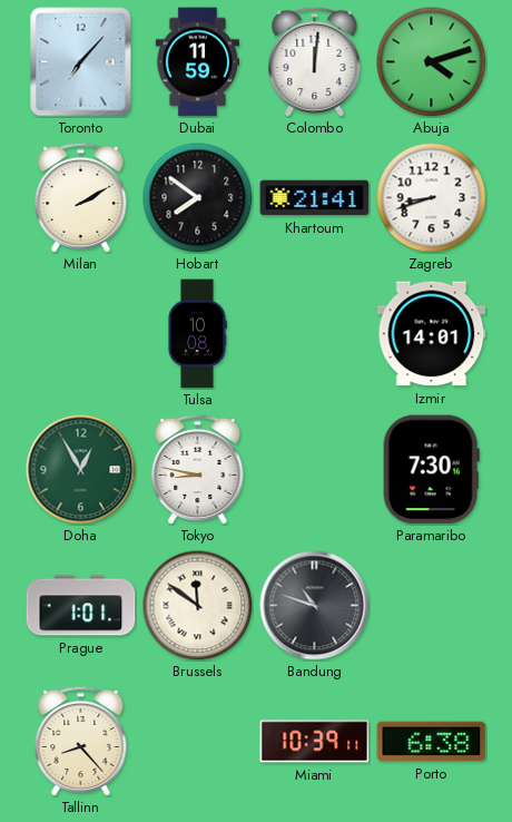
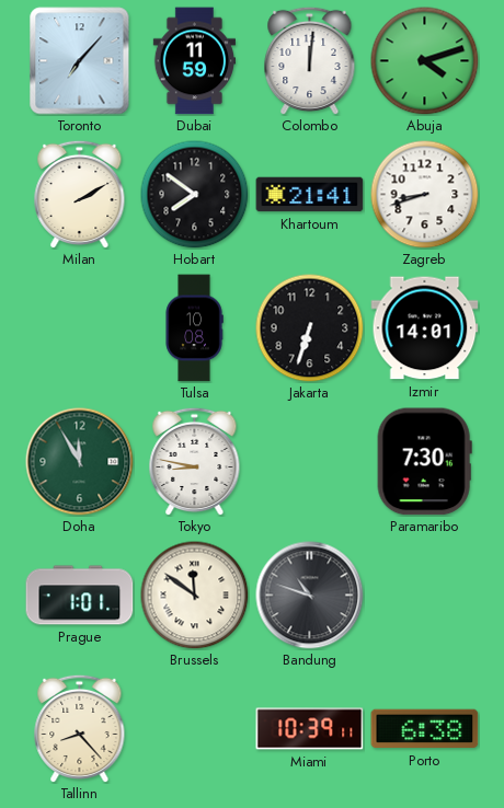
Jakarta: none -> 6:33 (310, 328)
Doha: 12:55 -> 11:55 (80, 462)
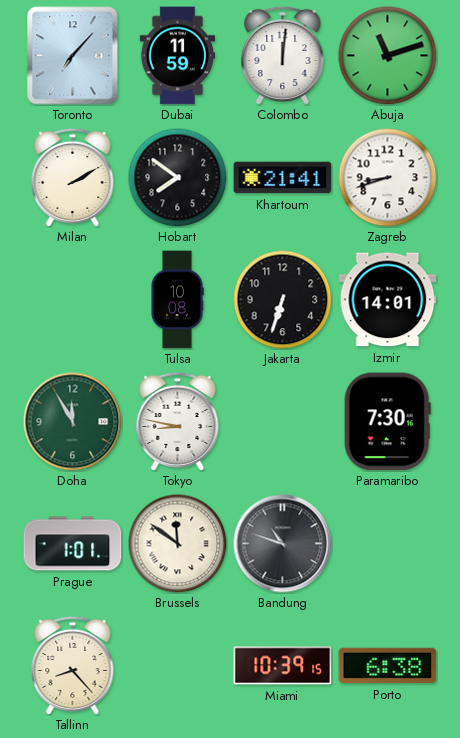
Abuja: 4:12 -> 11:12 (388, 56)
Miami: 10:39:11 -> 10:39:15 (283, 666)
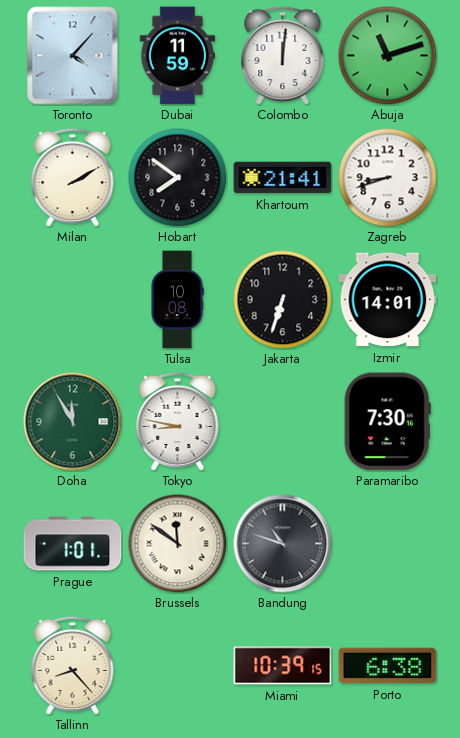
Toronto: 7:07 -> 4:07 (73, 56)
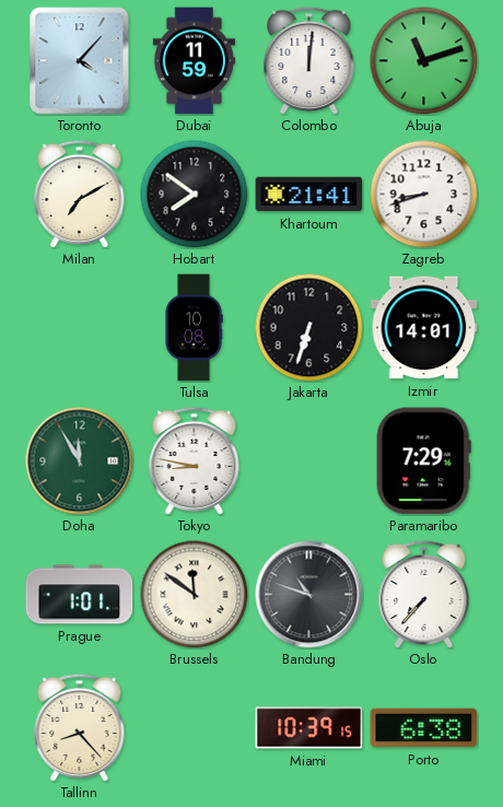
Milan: 2:10 -> 7:10 (80, 194)
Paramaribo: 7:30 -> 7:29 (423, 461)
Oslo: none -> 7:37 (424, 594)
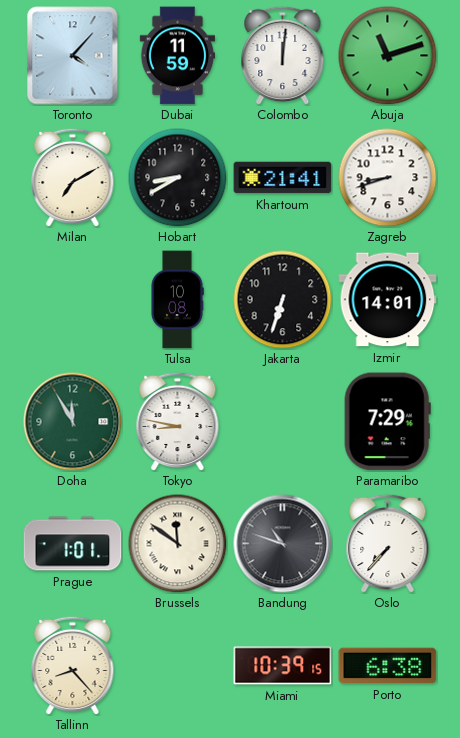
Hobart: 7:51 -> 8:40 (178, 178)
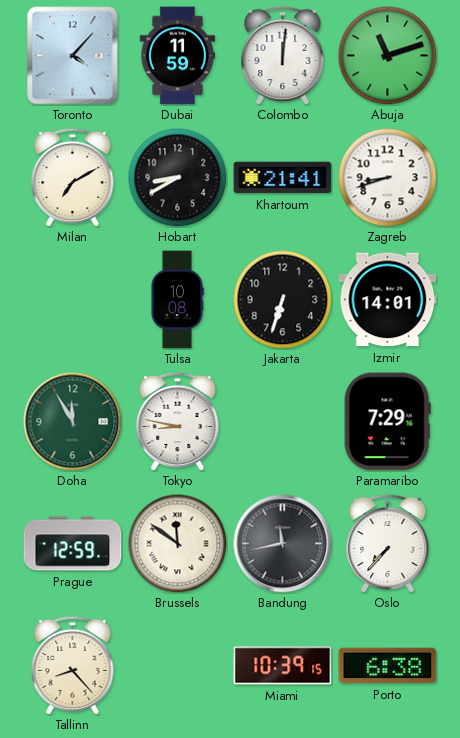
Prague: 1:01 -> 12:59 (73, 544)
Bandung: 10:48 -> 11:43 (283, 544)
